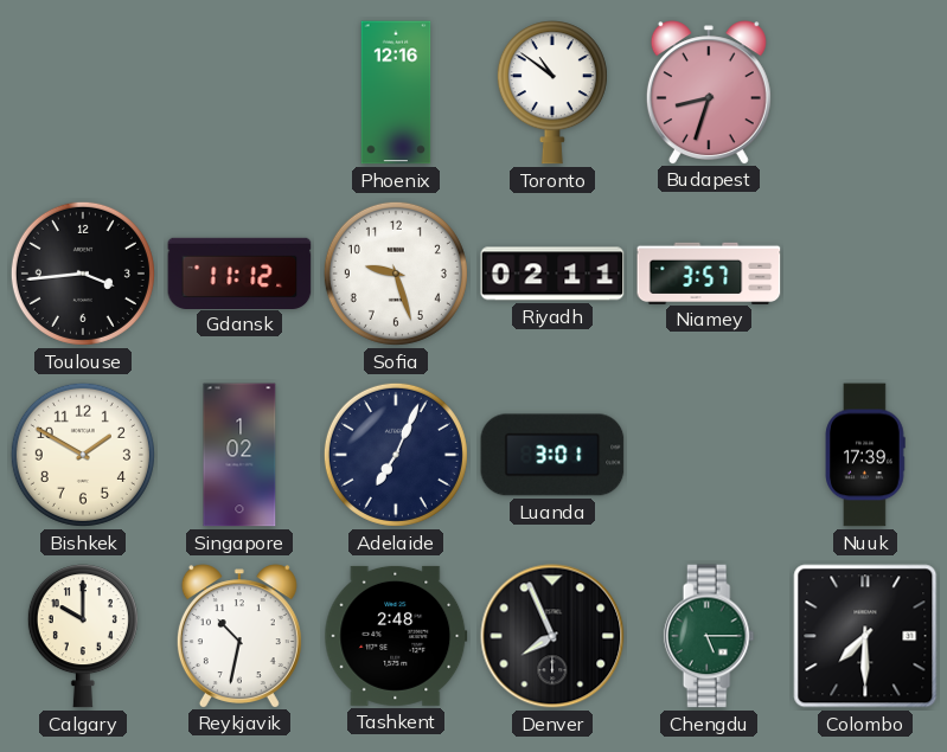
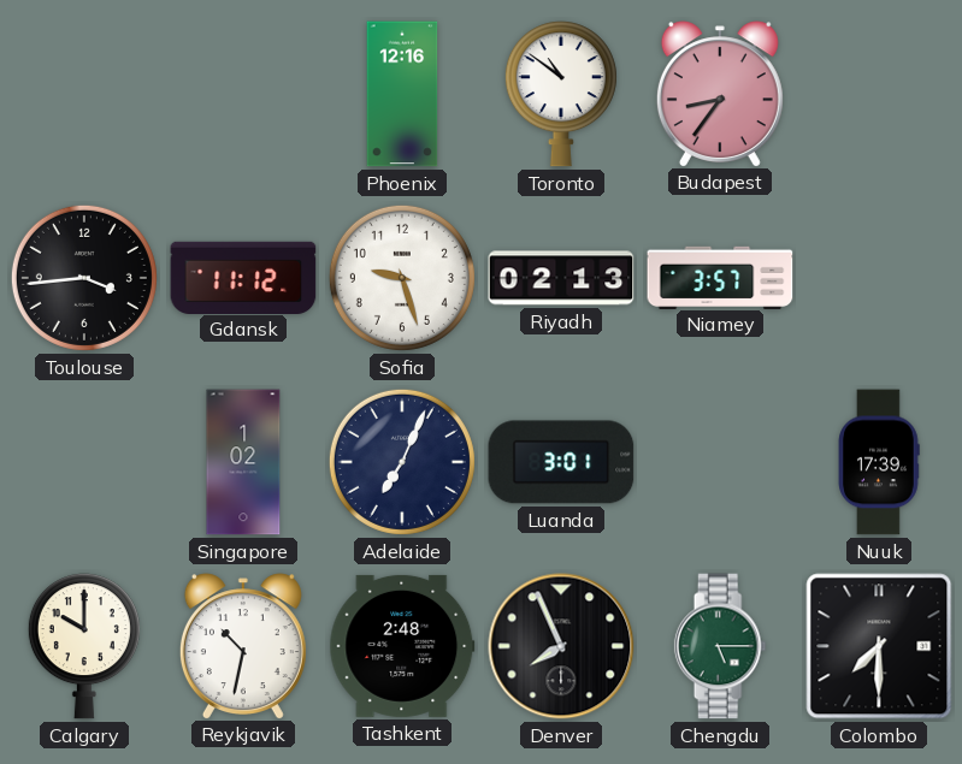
Budapest: 8:33 -> 8:36 (720, 94)
Riyadh: 02:11 -> 02:13 (561, 278)
Bishkek: 1:50 -> none (83, 455)
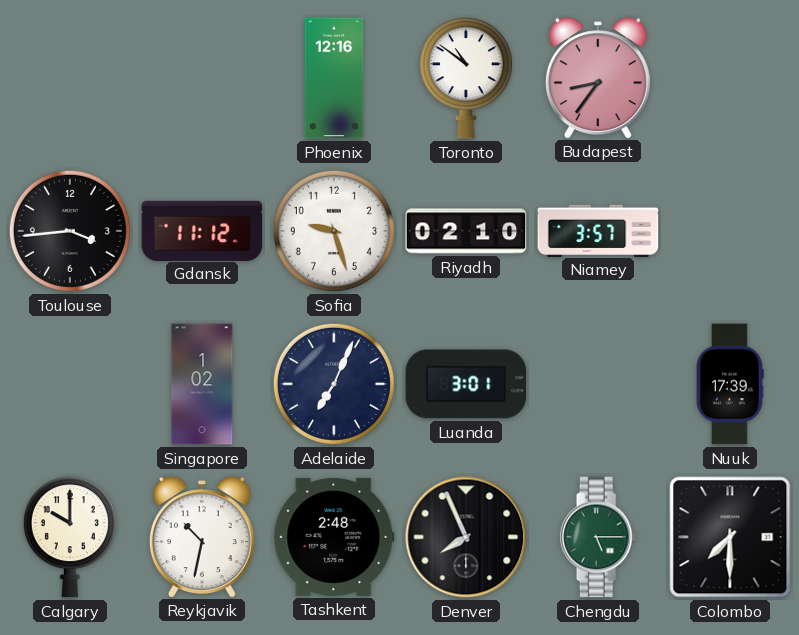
Riyadh: 02:13 -> 02:10 (466, 231)
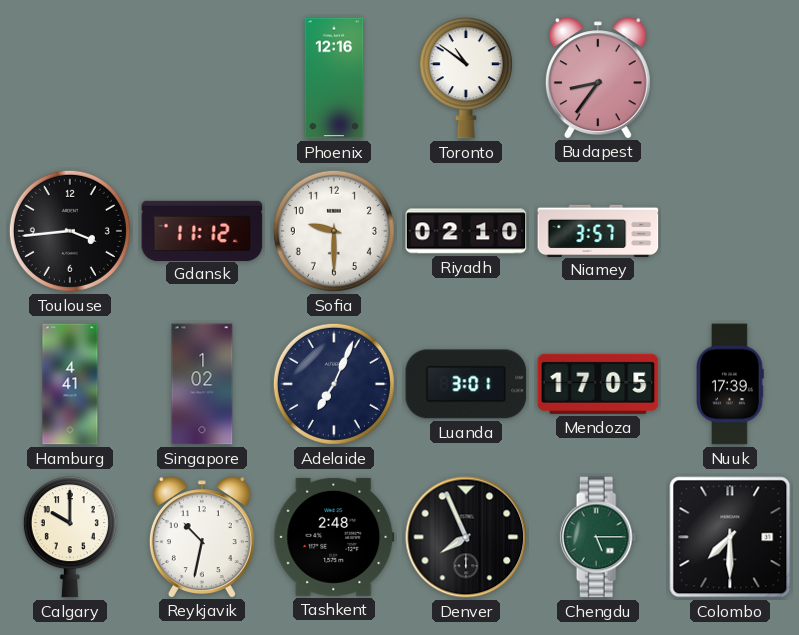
Sofia: 9:27 -> 9:30 (334, 231)
Hamburg: none -> 4:41 (70, 384)
Mendoza: none -> 17:05 (598, 384)
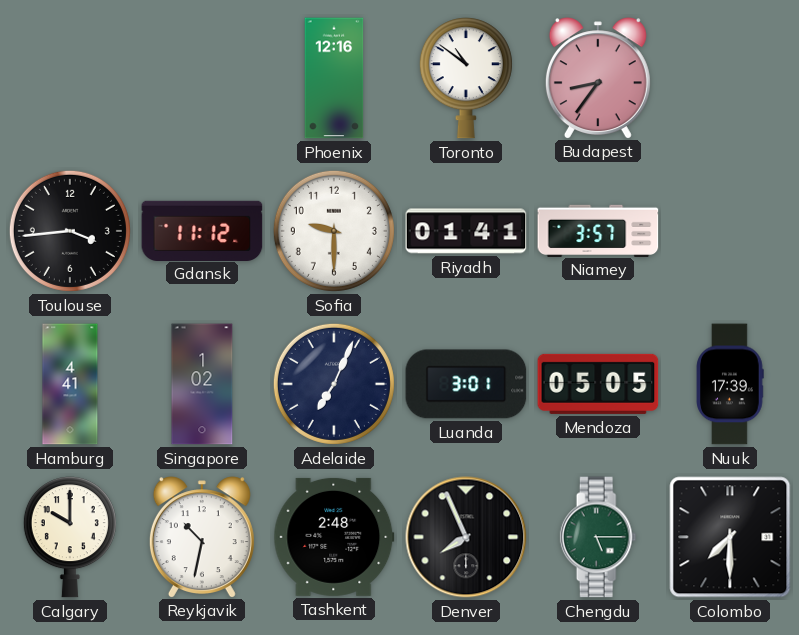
Riyadh: 02:10 -> 01:41 (466, 231)
Mendoza: 17:05 -> 05:05 (598, 384)
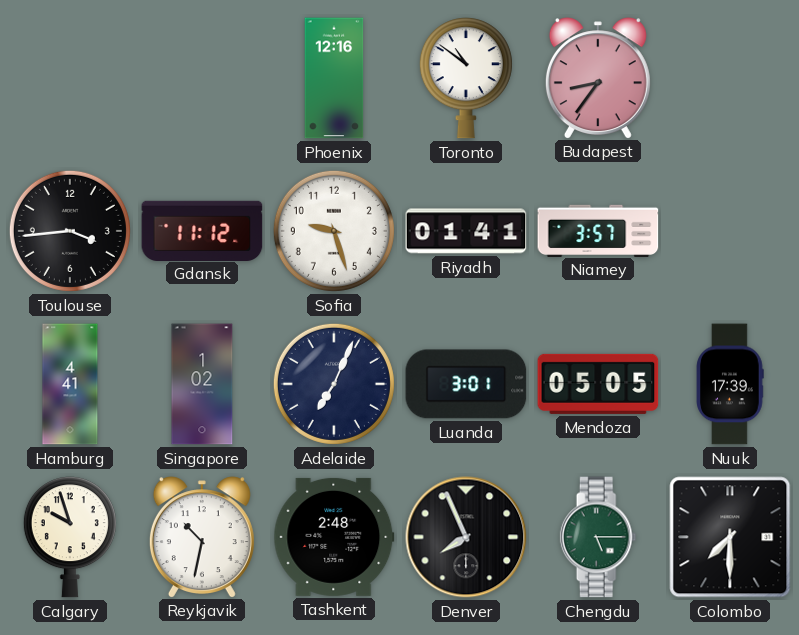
Sofia: 9:30 -> 9:27 (334, 231)
Calgary: 10:00 -> 9:57 (70, 537)
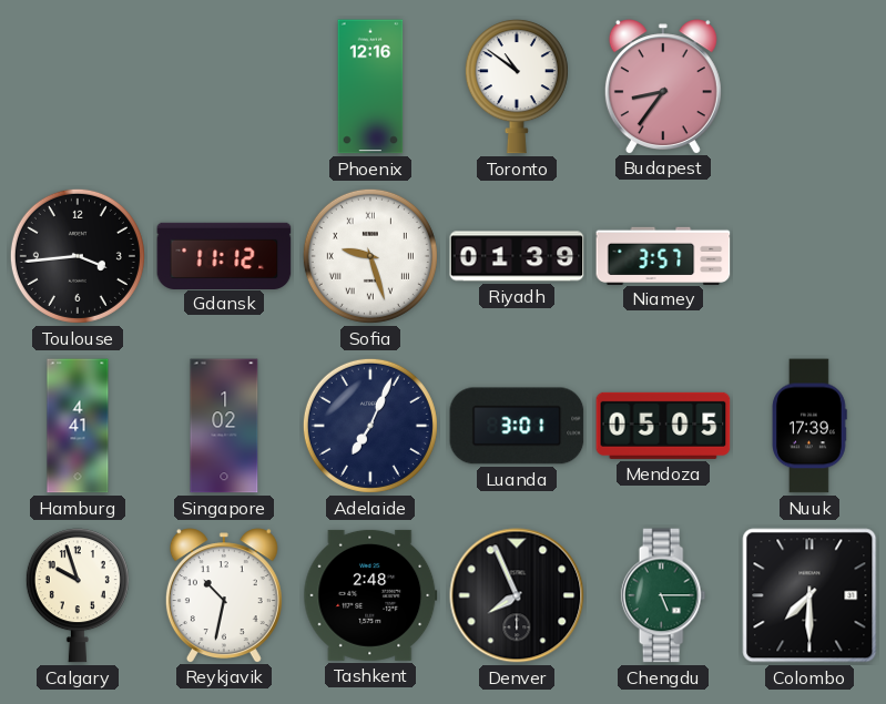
Sofia numerals: Arabic -> Roman (370, 256)
Riyadh: 01:41 -> 01:39 (517, 256)
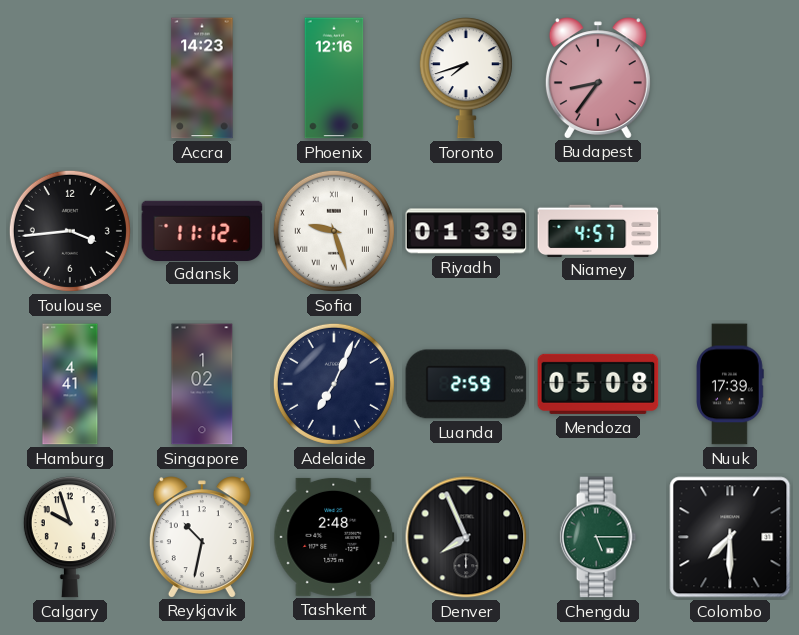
Accra: none -> 14:23 (202, 78)
Toronto: 10:51 -> 7:42 (466, 78)
Niamey: 3:57 -> 4:57 (598, 230)
Luanda: 3:01 -> 2:59 (466, 384)
Mendoza: 05:05 -> 05:08 (598, 384)
